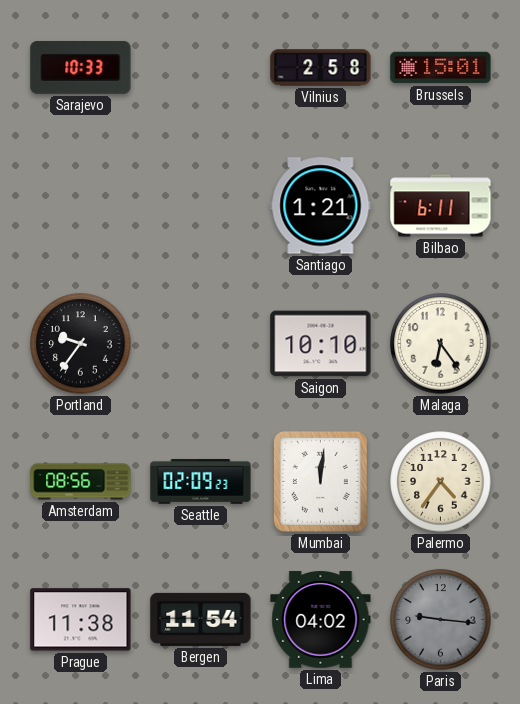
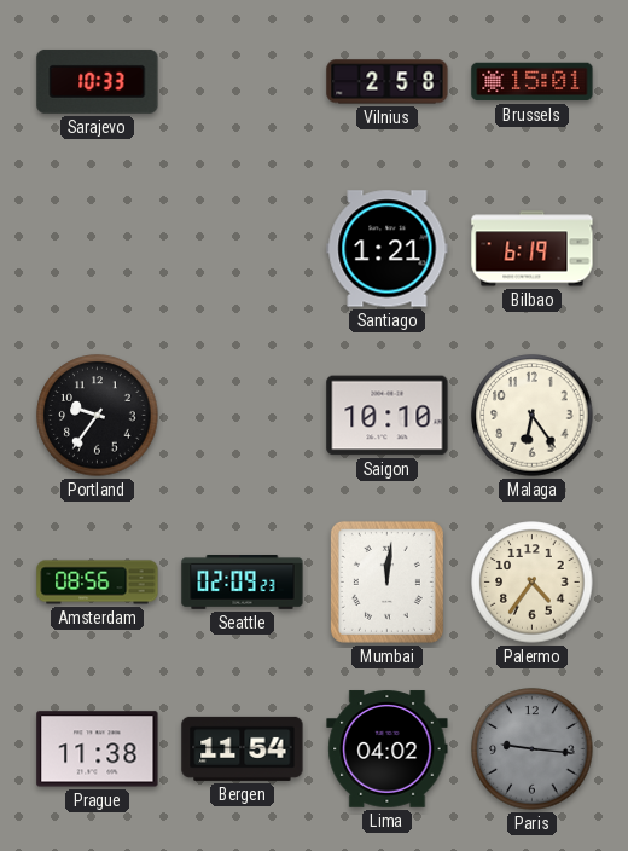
Bilbao: 6:11 -> 6:19 (533, 249)
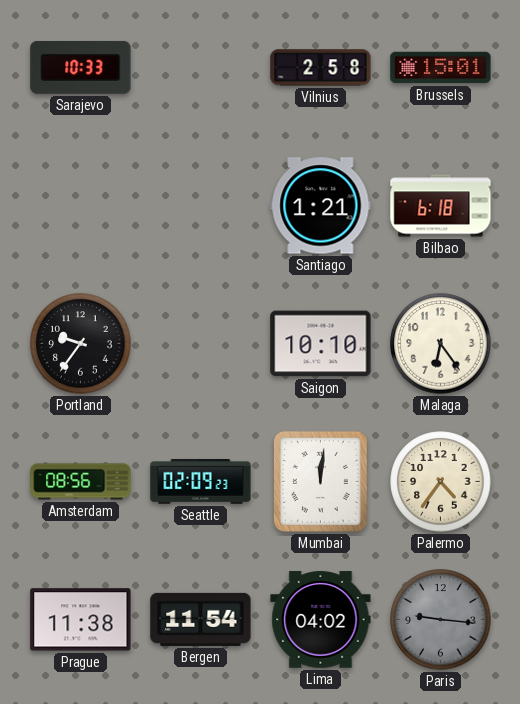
Bilbao: 6:19 -> 6:18 (441, 206)
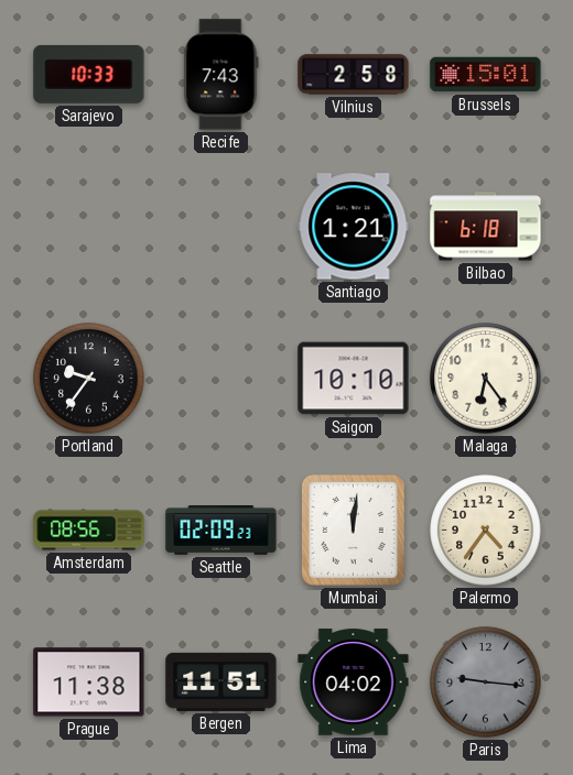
Recife: none -> 7:43 (221, 75)
Bergen: 11:54 -> 11:51 (221, 681)
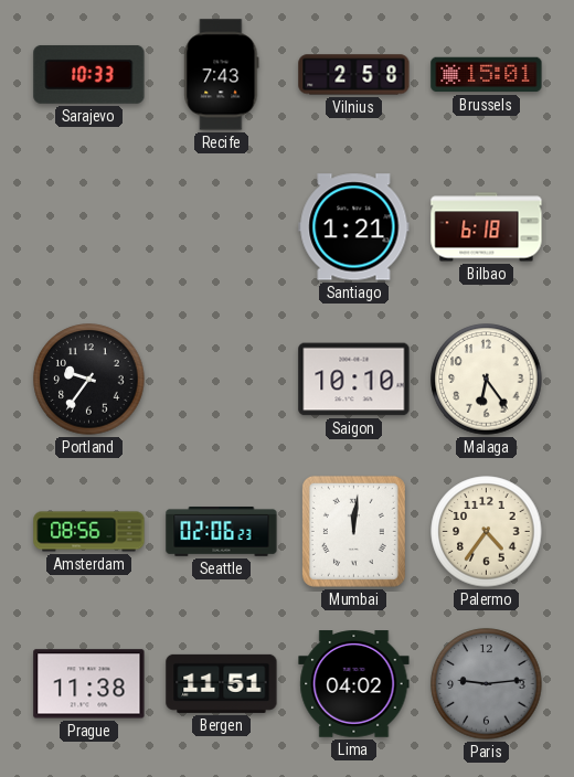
Seattle: 02:09 -> 02:06 (222, 532)
Paris: 9:16 -> 9:14 (487, 684)
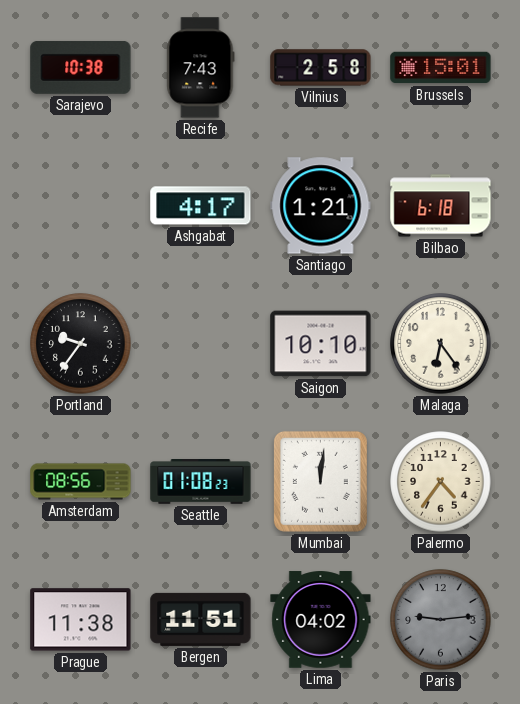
Sarajevo: 10:33 -> 10:38 (81, 67)
Ashgabat: none -> 4:17 (201, 206)
Seattle: 02:06 -> 01:08 (201, 482)
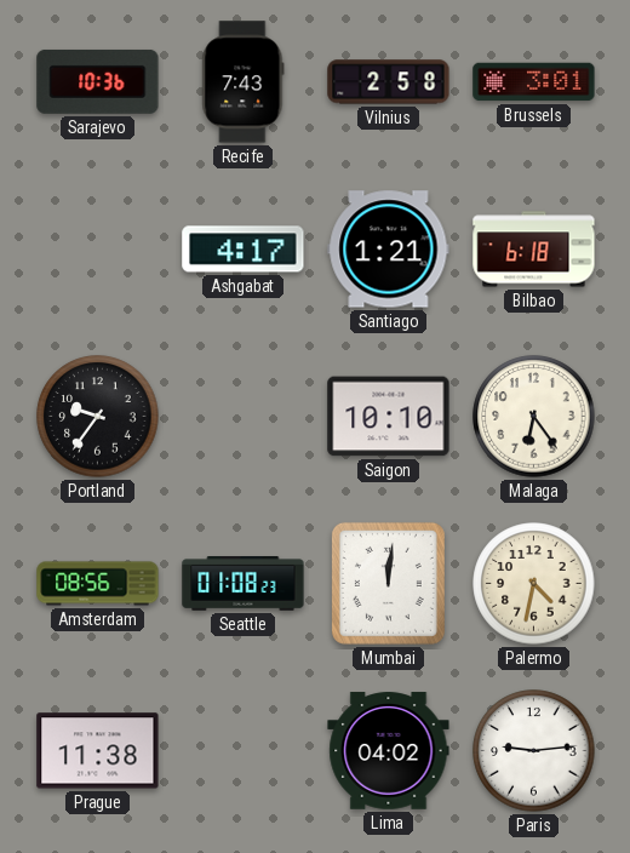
Sarajevo: 10:38 -> 10:36 (98, 81)
Brussels: 15:01 -> 3:01 (534, 82)
Palermo: 4:36 -> 4:32 (534, 584)
Bergen: 11:51 -> none (201, 619)
Paris dial: grey -> white (534, 751)
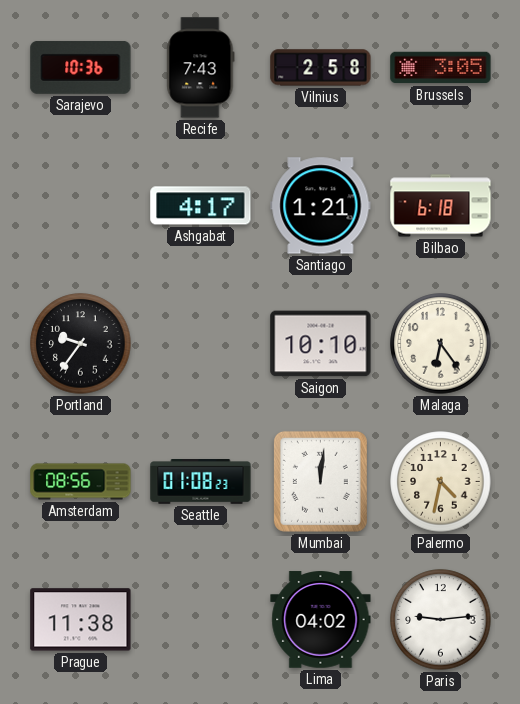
Brussels: 3:01 -> 3:05 (441, 68)
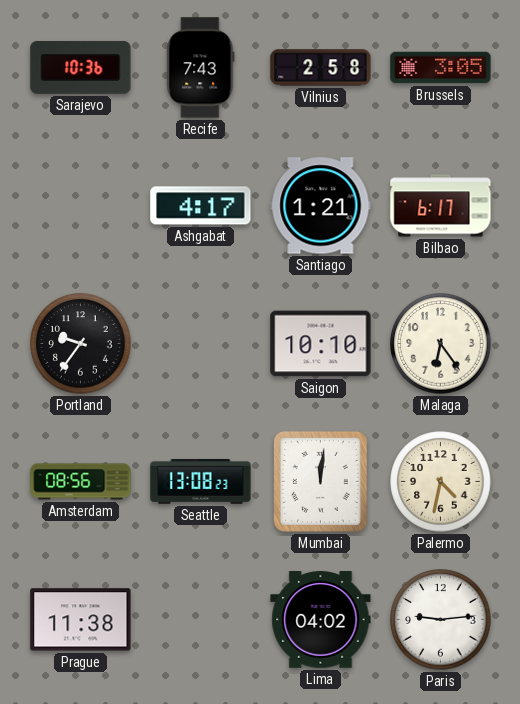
Bilbao: 6:18 -> 6:17 (441, 206)
Seattle: 01:08 -> 13:08 (201, 482)
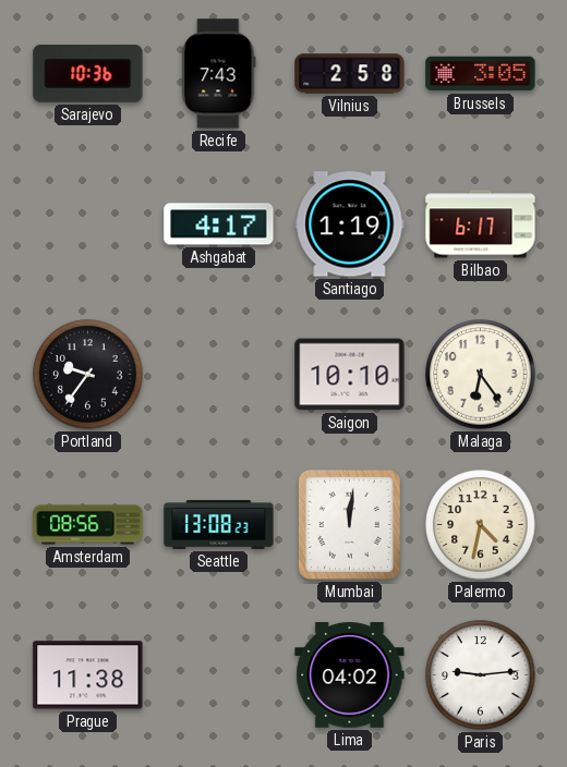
Santiago: 1:21 -> 1:19 (350, 224)
